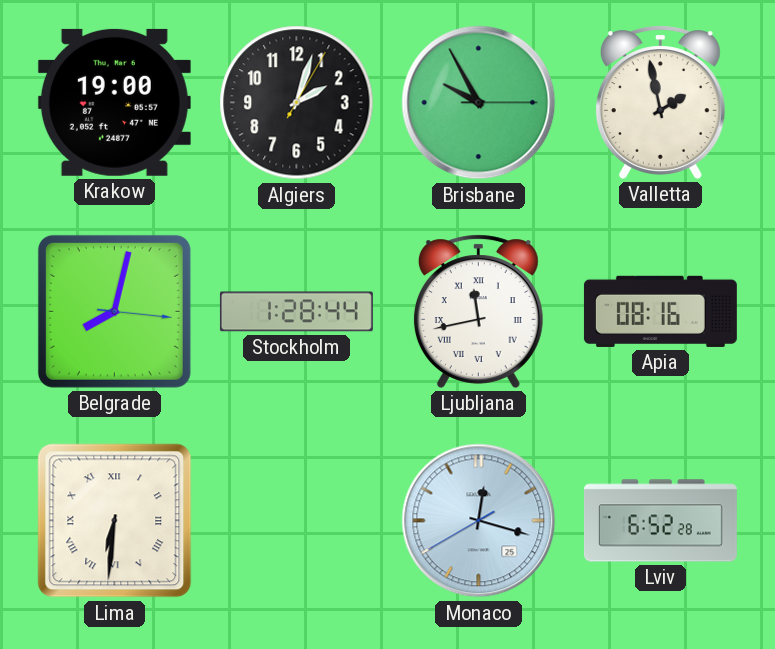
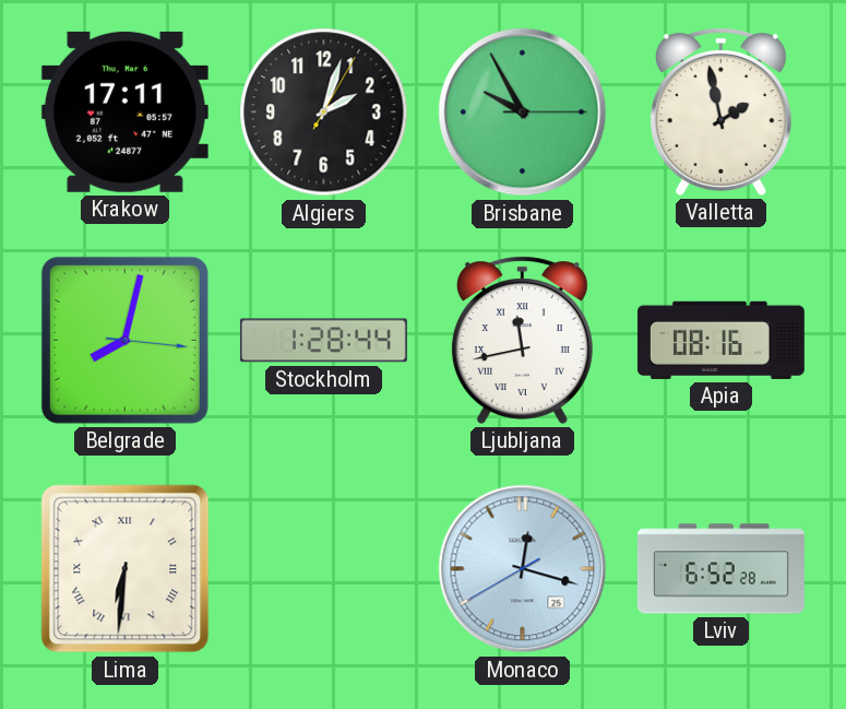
Krakow: 19:00 -> 17:11 (124, 111)
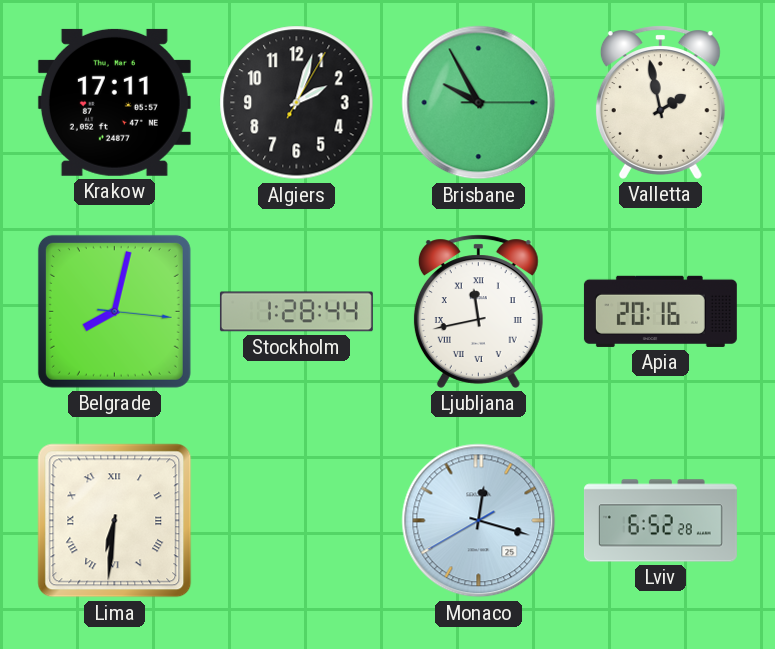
Apia: 08:16 -> 20:16 (660, 311)
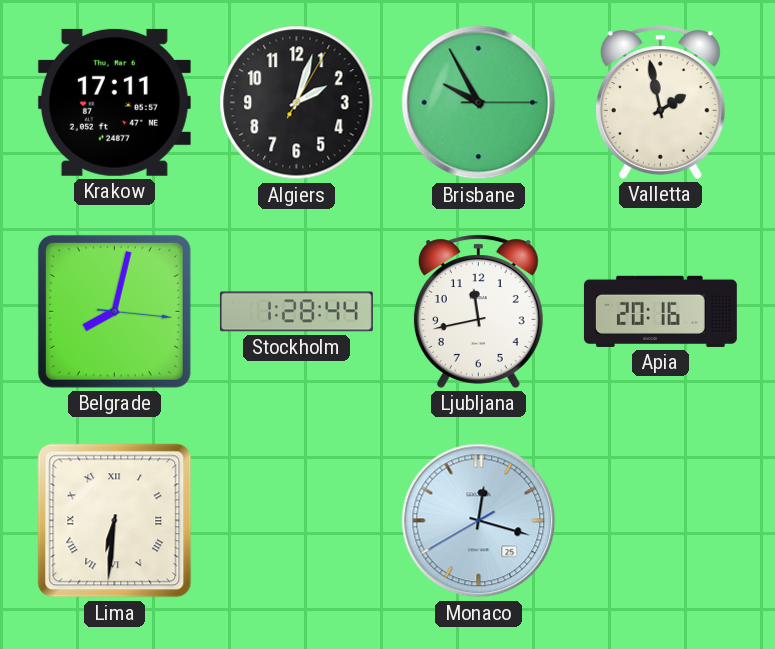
Ljubljana numerals: Roman -> Arabic (478, 311)
Lviv: 6:52 -> none (660, 521)
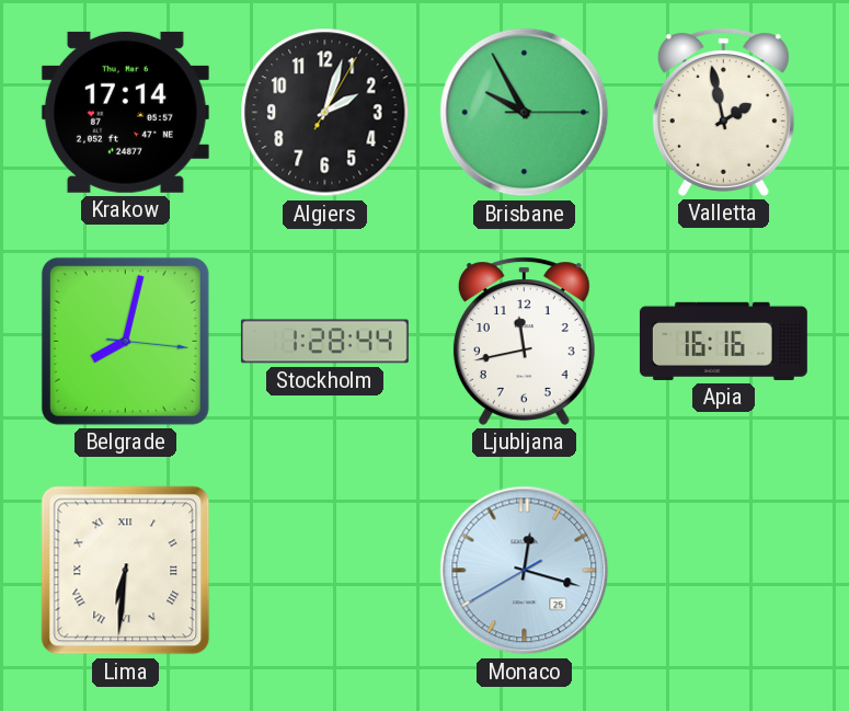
Krakow: 17:11 -> 17:14 (125, 112)
Apia: 20:16 -> 16:16 (723, 341)
